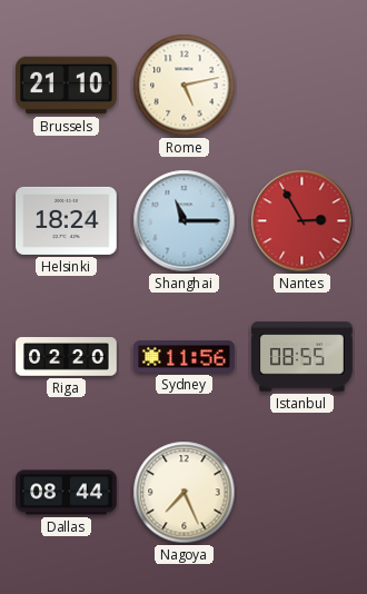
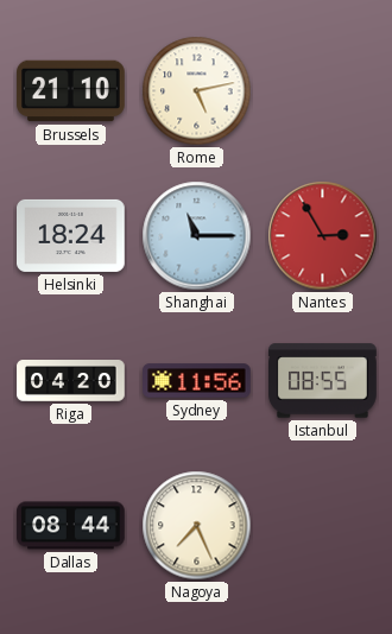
Riga: 02:20 -> 04:20 (71, 381)
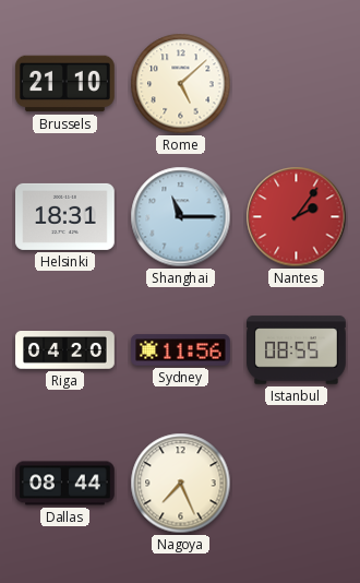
Rome: 5:13 -> 5:08 (181, 84)
Helsinki: 18:24 -> 18:31 (65, 216)
Nantes: 2:55 -> 2:06 (297, 217)
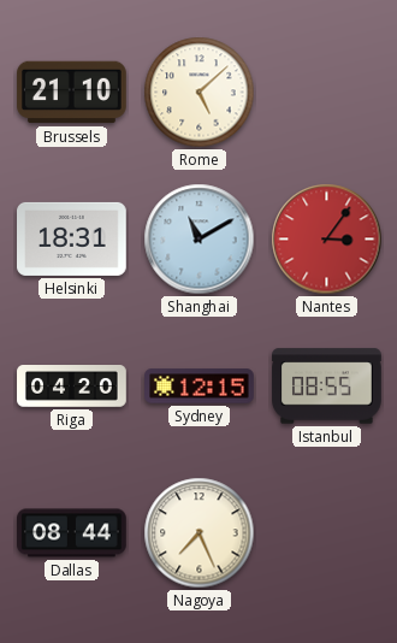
Shanghai: 11:15 -> 11:10 (200, 240)
Nantes: 2:06 -> 3:06 (327, 240)
Sydney: 11:56 -> 12:15 (200, 387)
